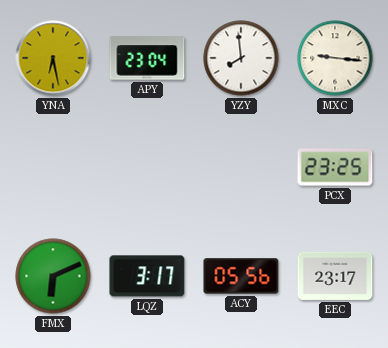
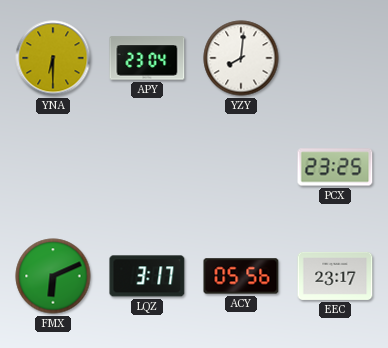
YNA: 6:28 -> 6:30 (53, 58)
YZY: 7:59 -> 8:01 (241, 58)
MXC: 9:16 -> none (335, 58)
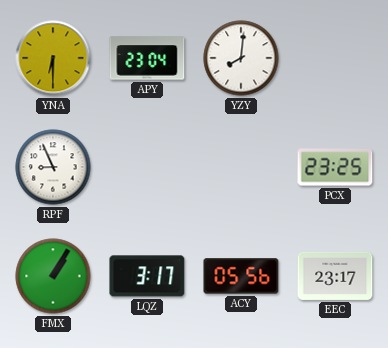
RPF: none -> 8:56 (53, 167)
FMX: 6:11 -> 1:05 (53, 276)
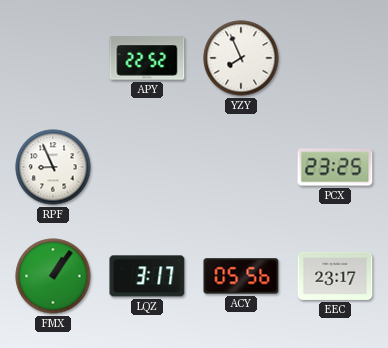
YNA: 6:30 -> none (53, 58)
APY: 23:04 -> 22:52 (147, 58)
YZY: 8:01 -> 7:56 (241, 58)
FMX: 1:05 -> 1:06 (53, 276)
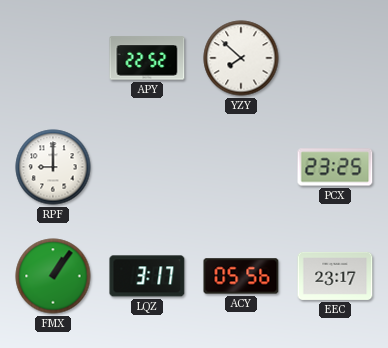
YZY: 7:56 -> 7:52 (241, 58)
RPF: 8:56 -> 9:00 (53, 167)
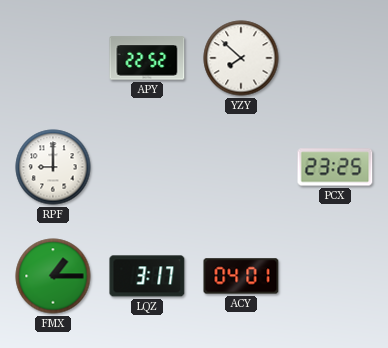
FMX: 1:06 -> 1:15 (53, 276)
ACY: 05:56 -> 04:01 (241, 276)
EEC: 23:17 -> none (335, 276)
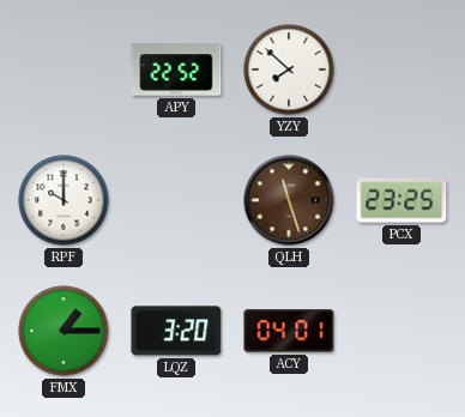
RPF: 9:00 -> 10:00 (64, 200)
QLH: none -> 11:27 (289, 200)
LQZ: 3:17 -> 3:20 (176, 331)
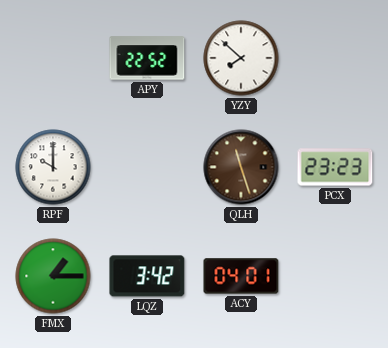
PCX: 23:25 -> 23:23 (335, 167)
LQZ: 3:20 -> 3:42 (147, 276)
